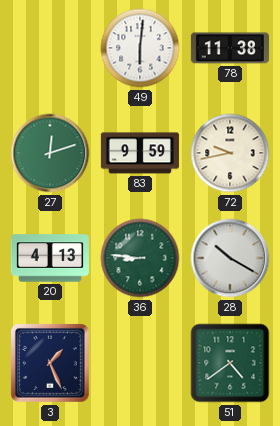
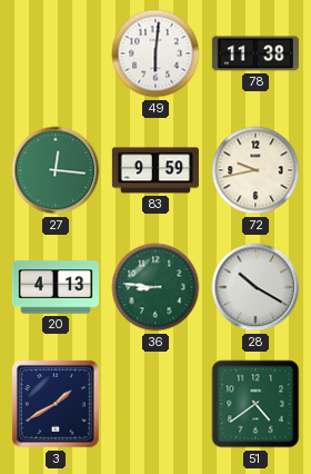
27: 12:12 -> 12:16 (56, 170)
3: 1:26 -> 1:40 (57, 405)
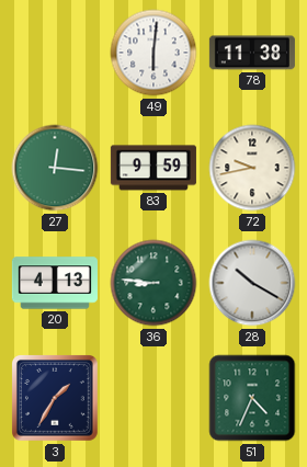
3: 1:40 -> 1:35 (56, 399)
51: 4:39 -> 4:34 (252, 398)
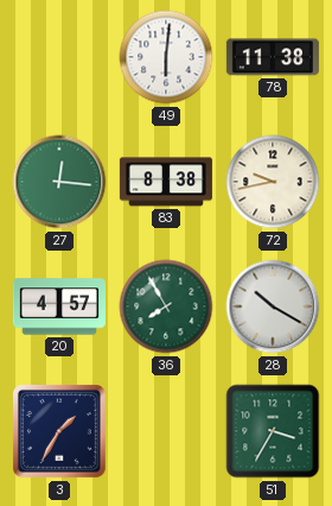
83: 9:59 -> 8:38 (166, 182)
20: 4:13 -> 4:57 (59, 306)
36: 8:46 -> 7:55 (166, 306)
51: 4:34 -> 3:35 (273, 431)
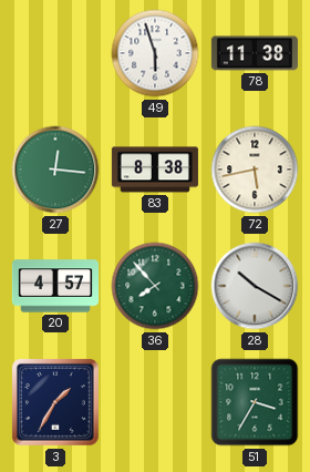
49: 6:01 -> 5:57 (155, 53)
72: 9:43 -> 5:43 (255, 170)
36: 7:55 -> 7:53 (155, 286)
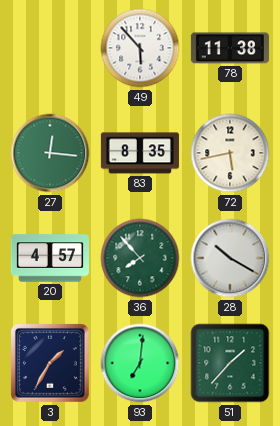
49: 5:57 -> 5:53 (140, 48)
83: 8:38 -> 8:35 (140, 153)
93: none -> 7:01 (140, 363)
51: 3:35 -> 1:37 (230, 363)
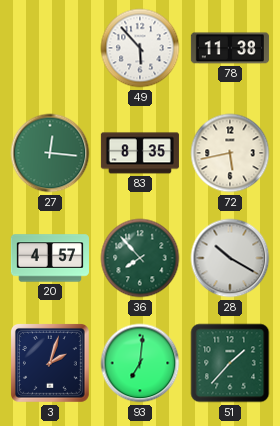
3: 1:35 -> 2:03 (51, 364)
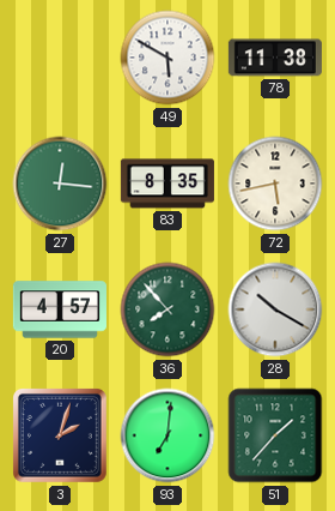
49: 5:53 -> 5:50 (167, 58)
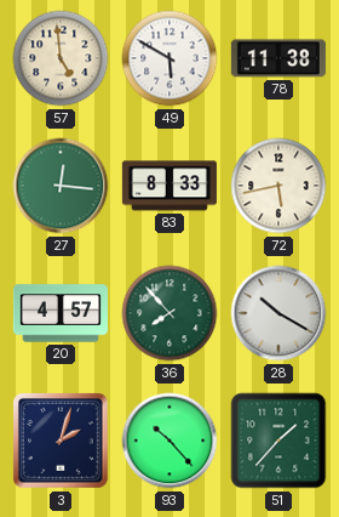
57: none -> 4:59 (61, 58)
83: 8:35 -> 8:33 (169, 186)
93: 7:01 -> 10:23 (169, 441)
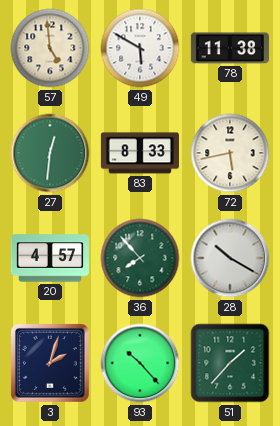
27: 12:16 -> 12:31 (50, 153)
